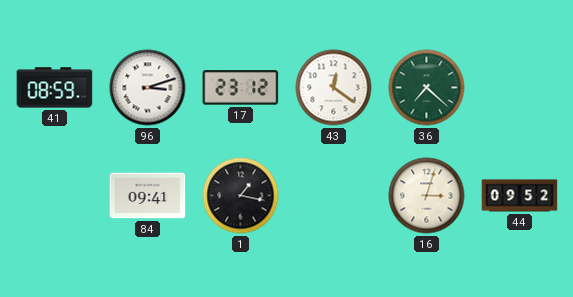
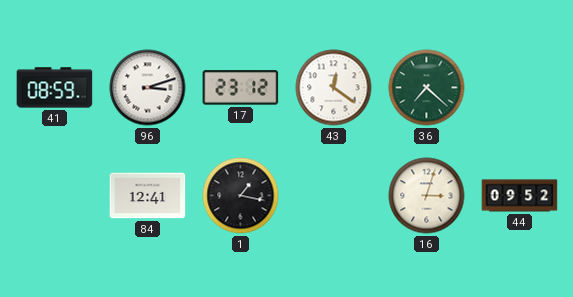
84: 09:41 -> 12:41 (148, 196)
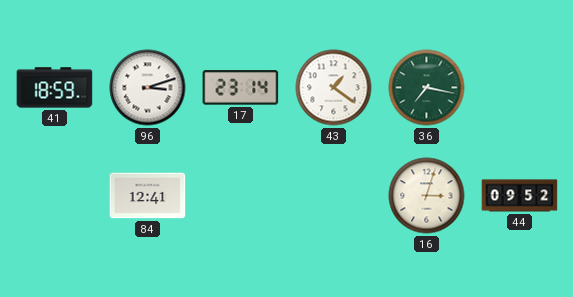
41: 08:59 -> 18:59 (55, 88)
17: 23:12 -> 23:14 (241, 88)
43: 12:21 -> 1:21 (334, 88)
36: 7:22 -> 7:17 (427, 88)
1: 1:17 -> none (241, 196)
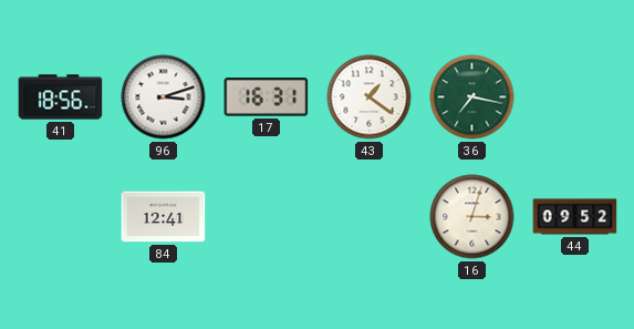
41: 18:59 -> 18:56 (61, 97)
17: 23:14 -> 16:31 (267, 97)
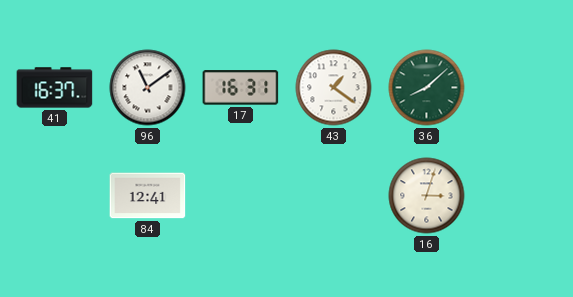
41: 18:56 -> 16:37 (55, 88)
96: 3:12 -> 11:09 (148, 88)
36: 7:17 -> 8:08 (427, 88)
44: 09:52 -> none (575, 217)
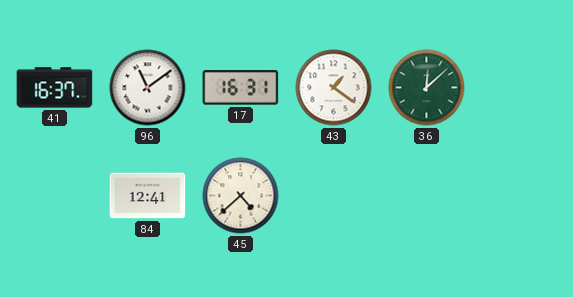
36: 8:08 -> 12:08 (427, 88)
45: none -> 4:38 (241, 196)
16: 3:03 -> none (427, 196)
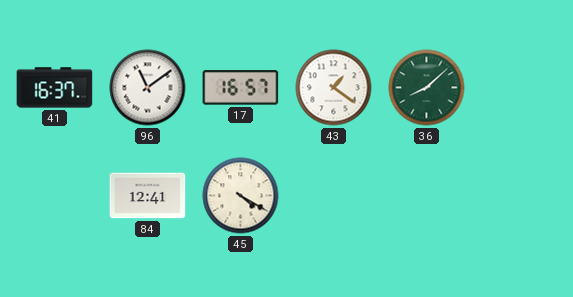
17: 16:31 -> 16:57 (241, 88)
36: 12:08 -> 8:08 (427, 88)
45: 4:38 -> 4:20 (241, 196)
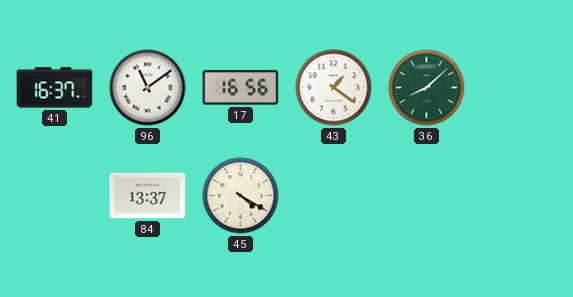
17: 16:57 -> 16:56 (241, 88)
84: 12:41 -> 13:37 (148, 196)
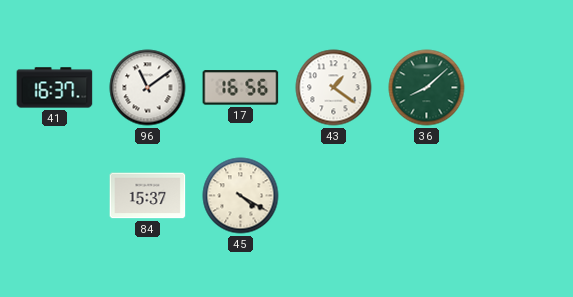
84: 13:37 -> 15:37 (148, 196)
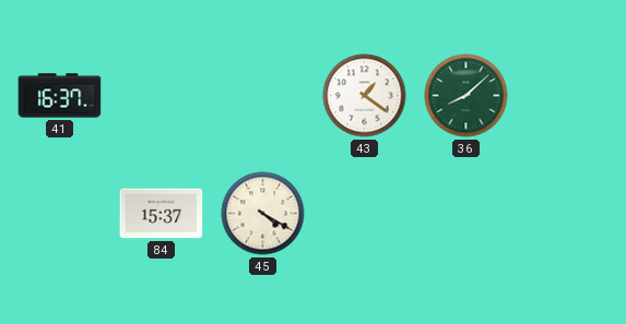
96: 11:09 -> none (148, 88)
17: 16:56 -> none (241, 88)
